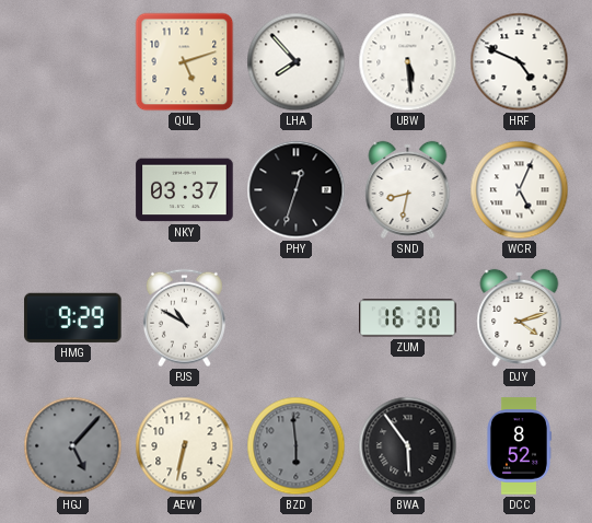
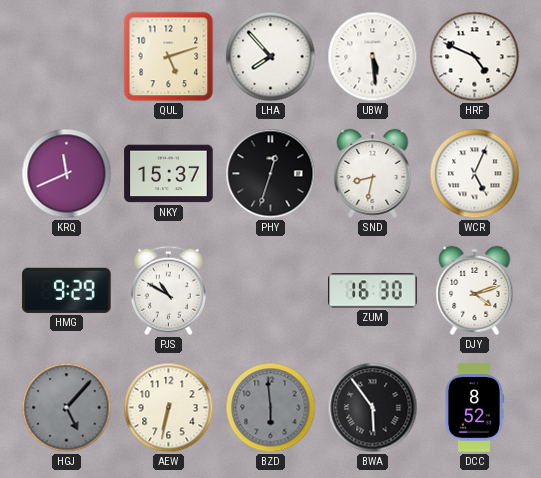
KRQ: none -> 11:41 (67, 174)
NKY: 03:37 -> 15:37 (169, 174)
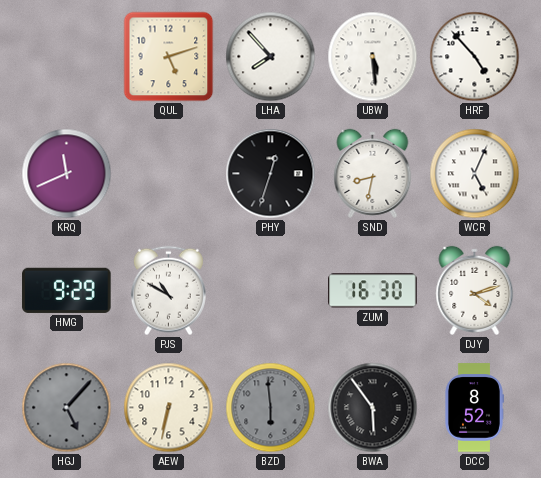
HRF: 4:49 -> 4:53 (475, 57)
NKY: 15:37 -> none (169, 174)
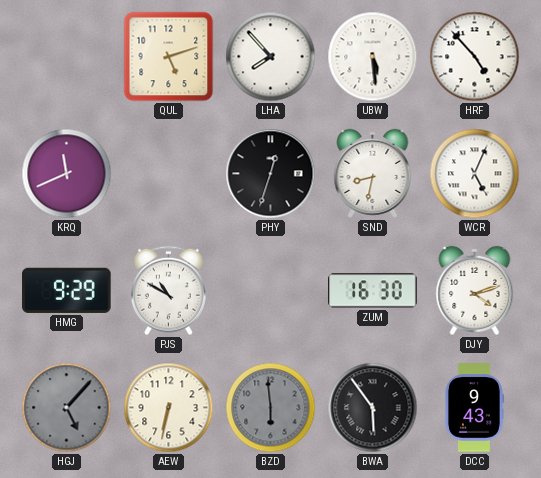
DCC: 8:52 -> 9:43 (474, 408)
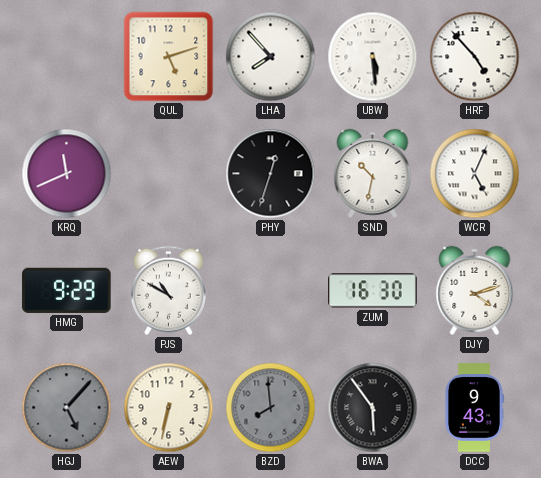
SND: 8:32 -> 10:32 (373, 173)
BZD: 5:59 -> 7:59 (271, 408)
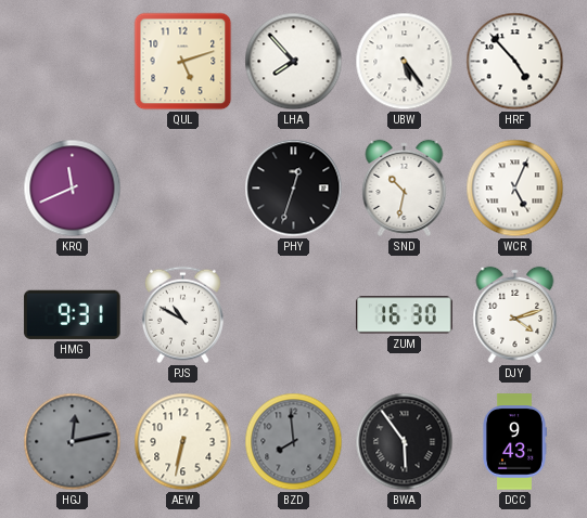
UBW: 5:29 -> 5:24 (405, 62)
HMG: 9:29 -> 9:31 (73, 314)
HGJ: 5:07 -> 12:13 (73, 442)
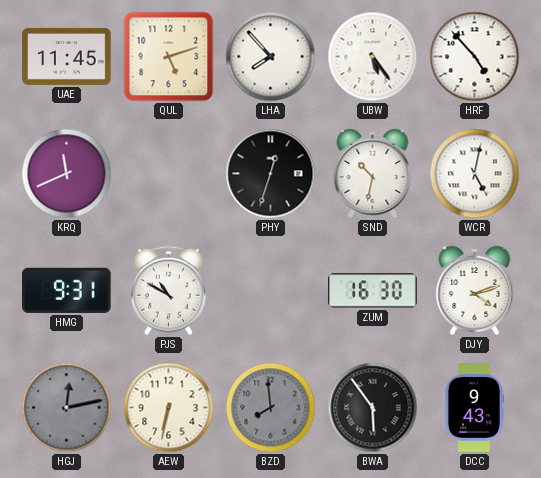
UAE: none -> 11:45 (67, 56)
WCR: 5:04 -> 5:02 (475, 174)
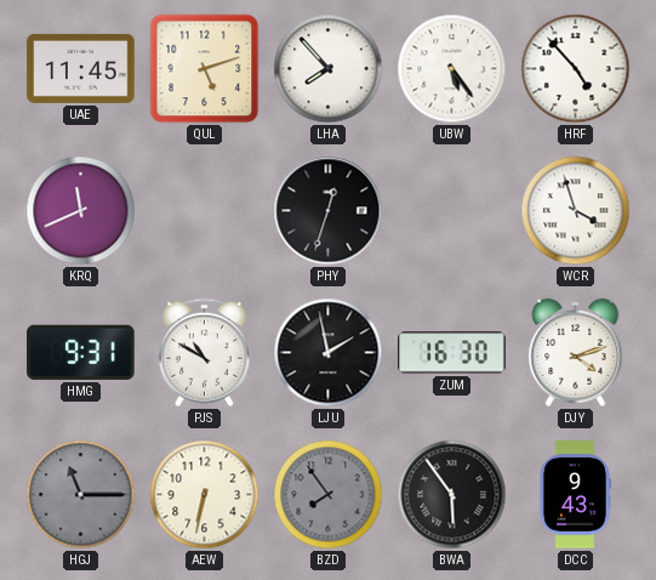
SND: 10:32 -> none (373, 173)
WCR: 5:02 -> 3:57 (576, 211)
LJU: none -> 1:58 (329, 353)
HGJ: 12:13 -> 11:15 (81, 495)
BZD: 7:59 -> 7:54 (329, 495)
